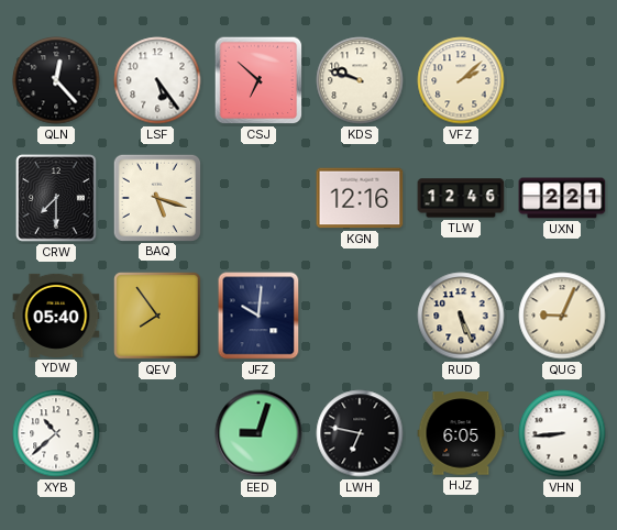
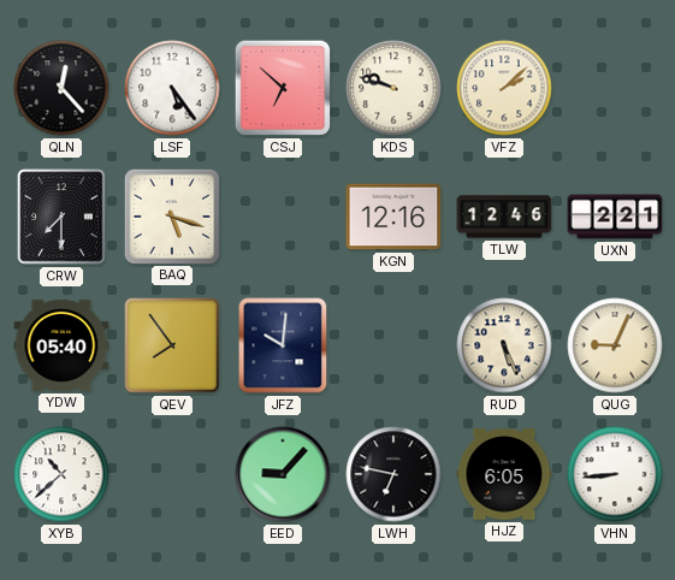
EED: 9:03 -> 9:07 (283, 474)
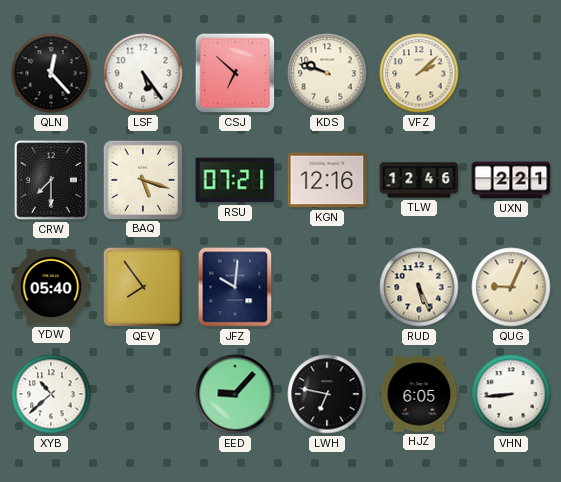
RSU: none -> 07:21 (235, 180)
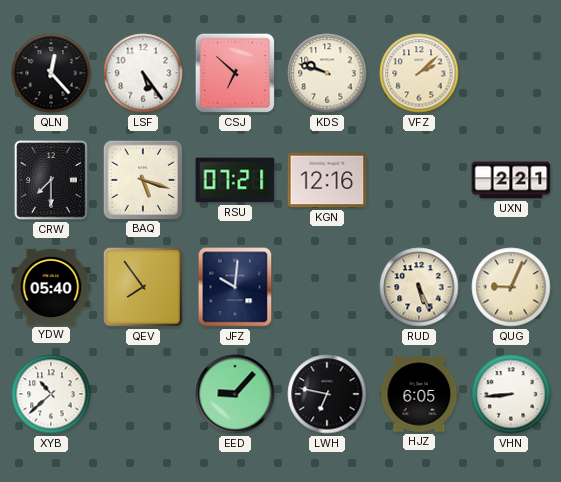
TLW: 12:46 -> none (419, 180)
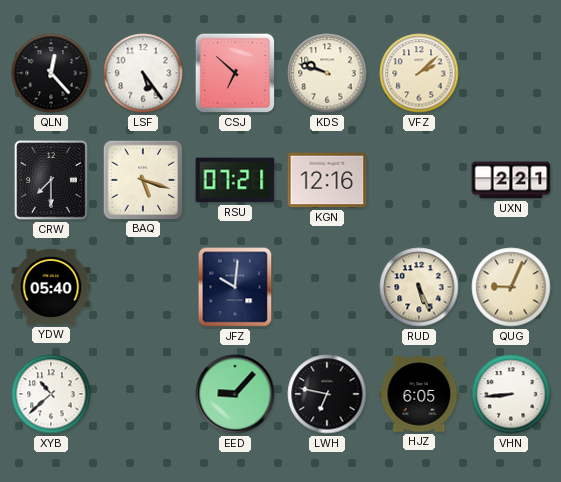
QEV: 7:54 -> none (143, 287)
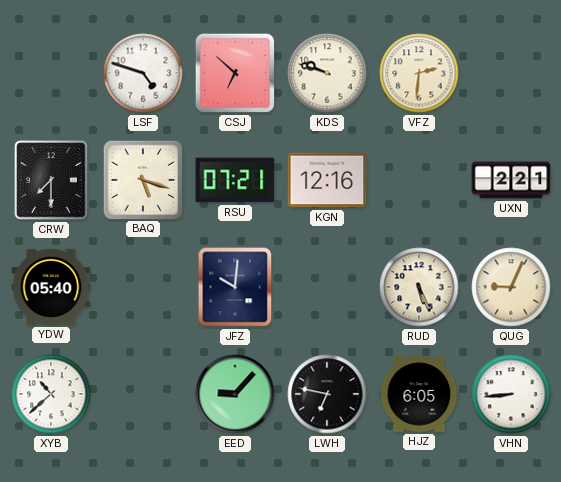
QLN: 12:23 -> none (51, 73)
LSF: 5:24 -> 4:48 (143, 73)
VFZ: 2:08 -> 2:31 (419, 73)
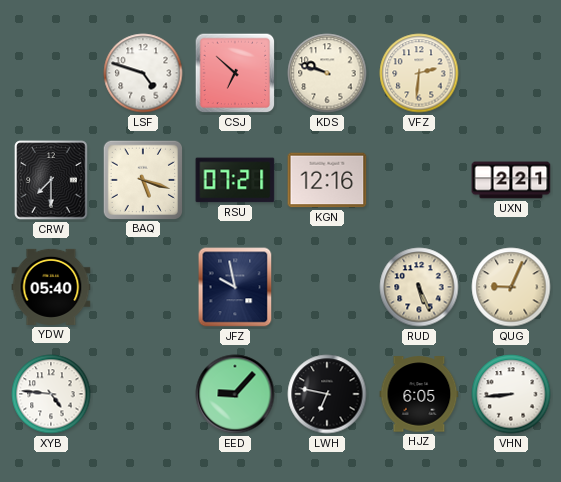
JFZ: 10:01 -> 9:58 (235, 287)
XYB: 10:38 -> 4:46 (51, 394)
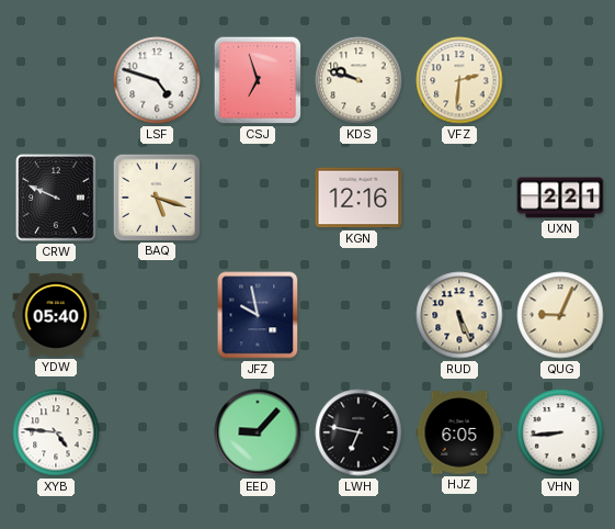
CSJ: 6:52 -> 6:57 (258, 80)
CRW: 7:30 -> 9:49 (56, 198)
RSU: 07:21 -> none (235, 180)
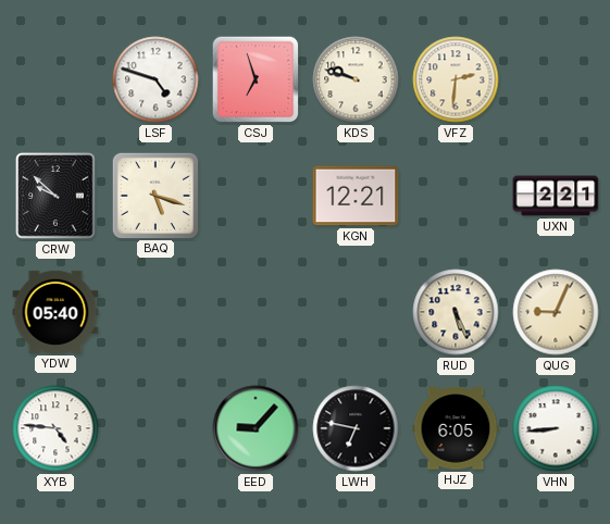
CRW: 9:49 -> 9:52 (55, 196)
KGN: 12:16 -> 12:21 (356, 196)
JFZ: 9:58 -> none (258, 315)
